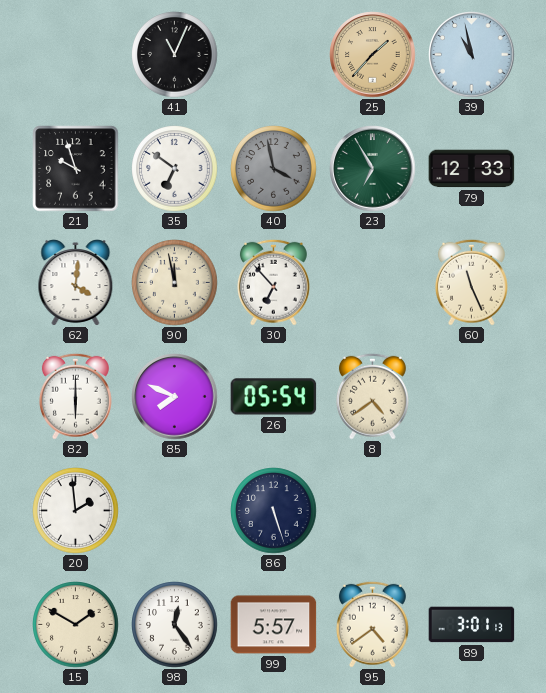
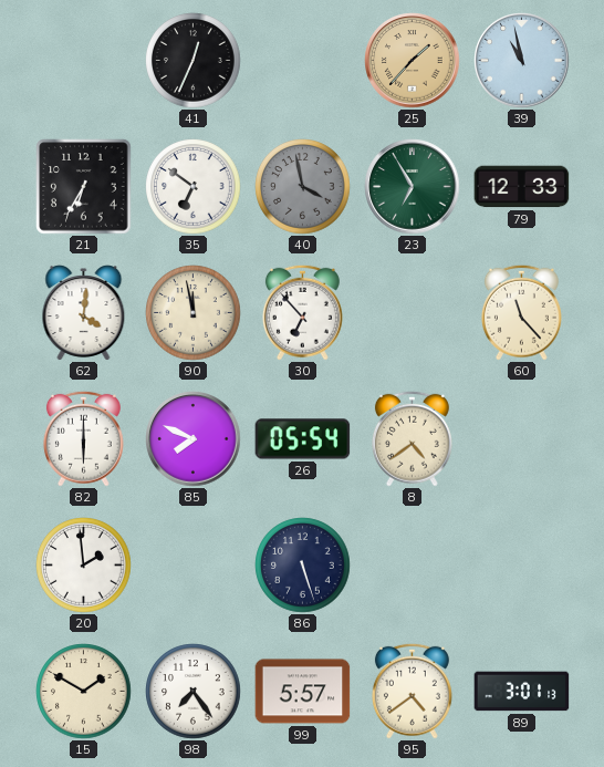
41: 11:04 -> 12:34 (194, 61)
21: 9:57 -> 6:35 (84, 187)
60: 11:26 -> 11:23 (521, 312)
98: 12:24 -> 7:24 (194, 692)
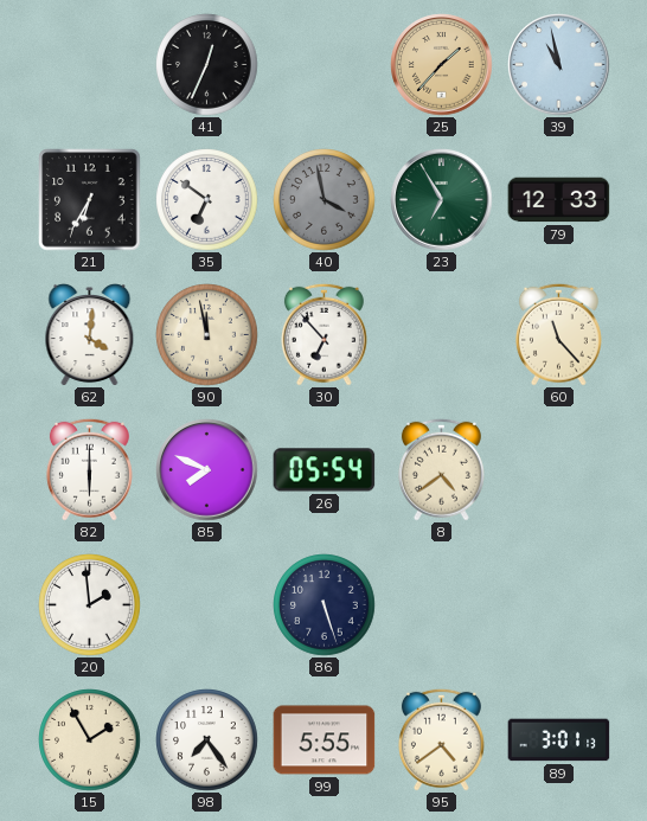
15: 1:50 -> 1:55 (90, 740)
99: 5:57 -> 5:55 (325, 740)
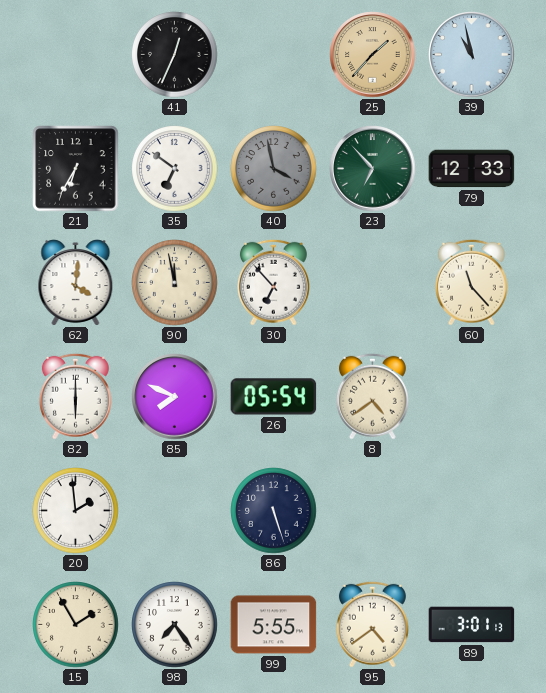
23: 6:55 -> 6:53 (373, 169)
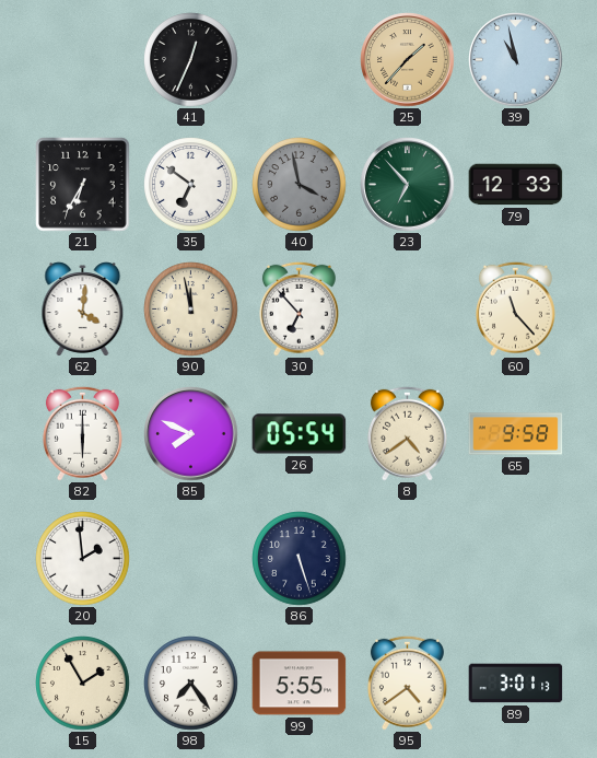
65: none -> 9:58 (516, 434)
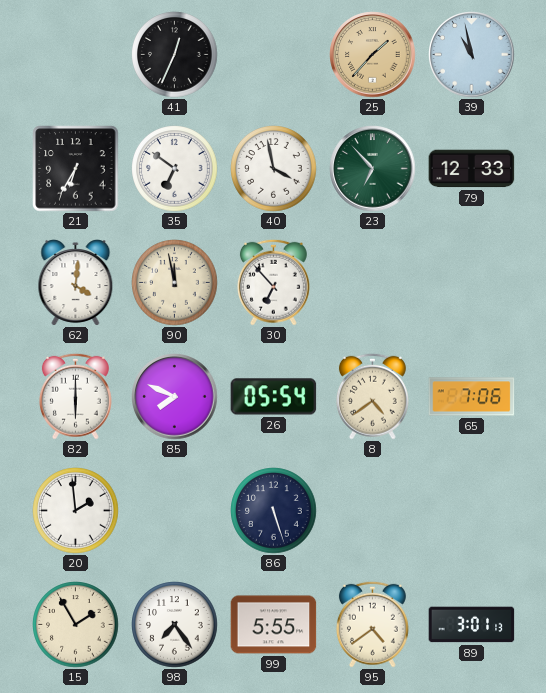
40 dial: grey -> white (274, 169)
60: 11:23 -> none (515, 308)
65: 9:58 -> 7:06 (472, 397)
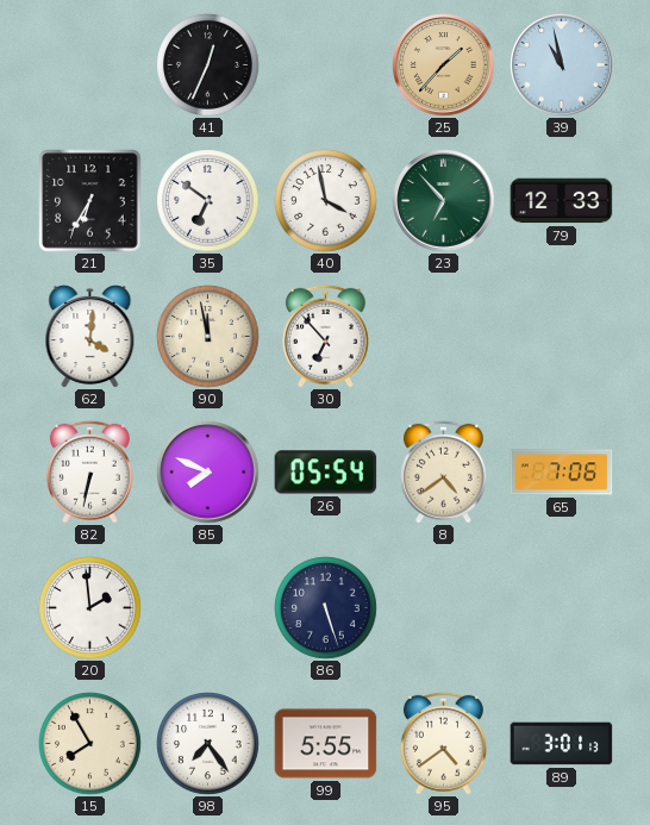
82: 6:00 -> 6:32 (89, 471)
15: 1:55 -> 7:55 (90, 744)
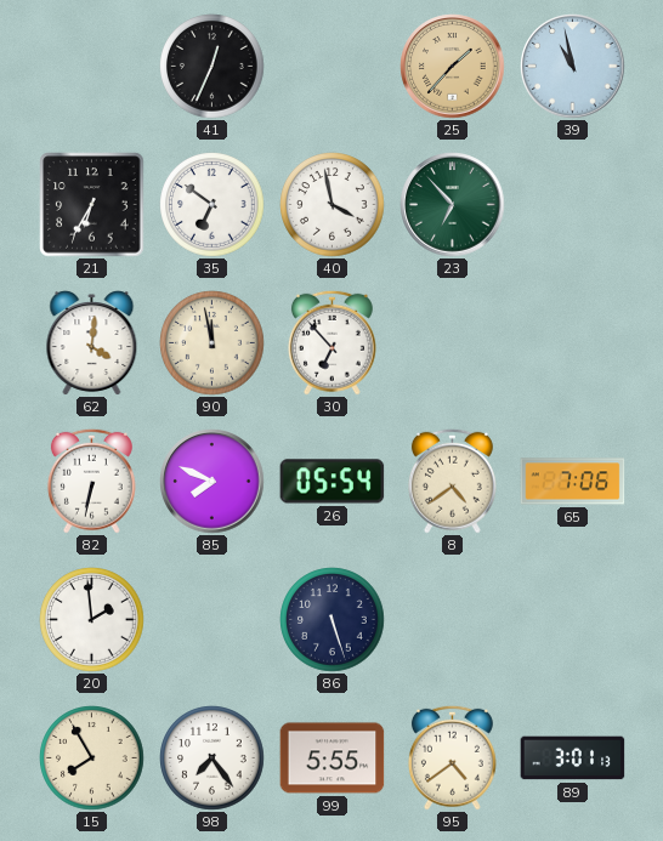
79: 12:33 -> none (562, 201)
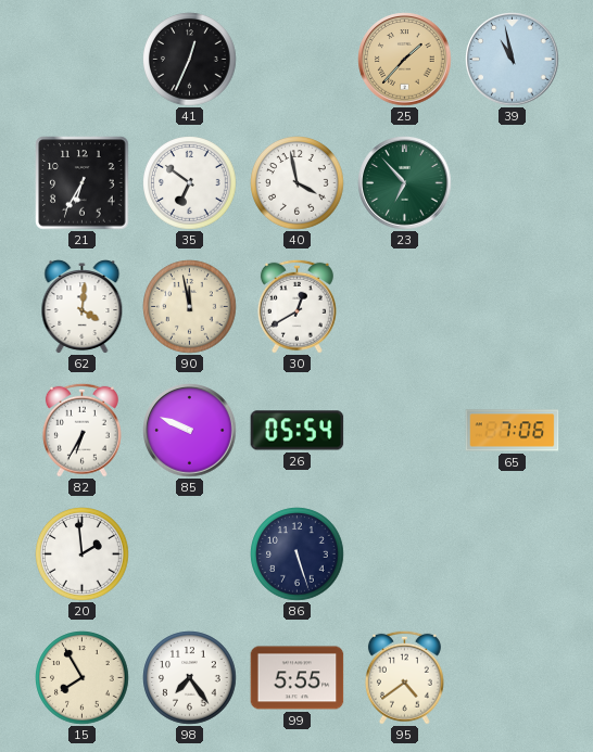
30: 6:53 -> 12:40 (296, 306)
82: 6:32 -> 6:35 (81, 430)
85: 7:49 -> 9:49 (190, 431)
8: 4:39 -> none (452, 481)
89: 3:01 -> none (573, 758)
